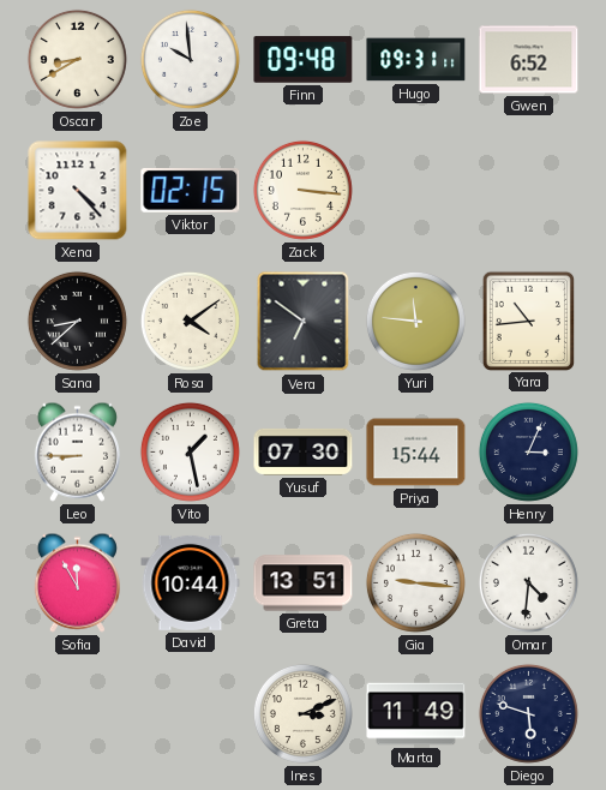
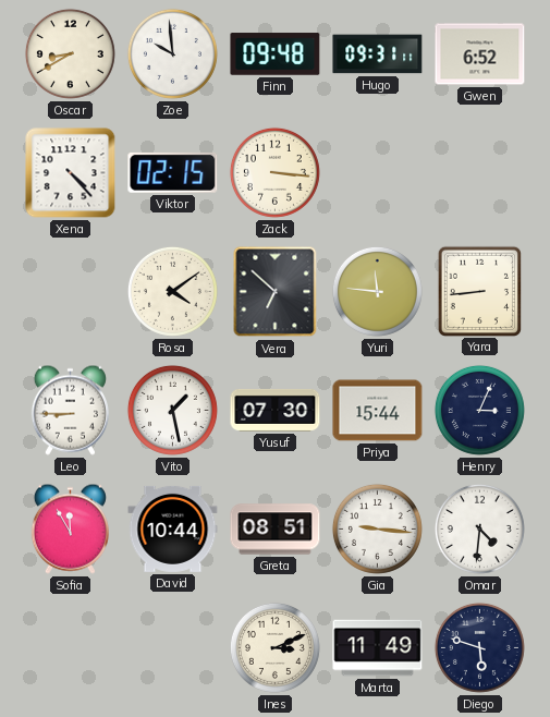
Sana: 8:38 -> none (77, 321)
Vera: 6:51 -> 6:52 (276, 292)
Yara: 10:44 -> 8:44 (479, 291)
Greta: 13:51 -> 08:51 (276, 530)
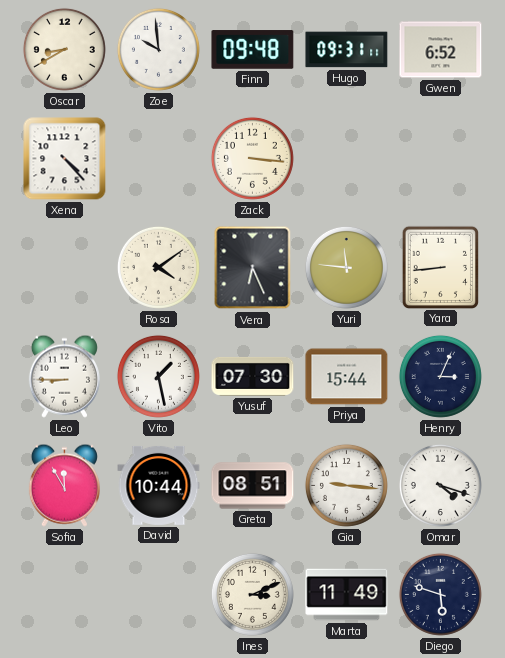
Viktor: 02:15 -> none (173, 172)
Vera: 6:52 -> 6:26 (253, 268)
Omar: 4:31 -> 4:18 (440, 485)
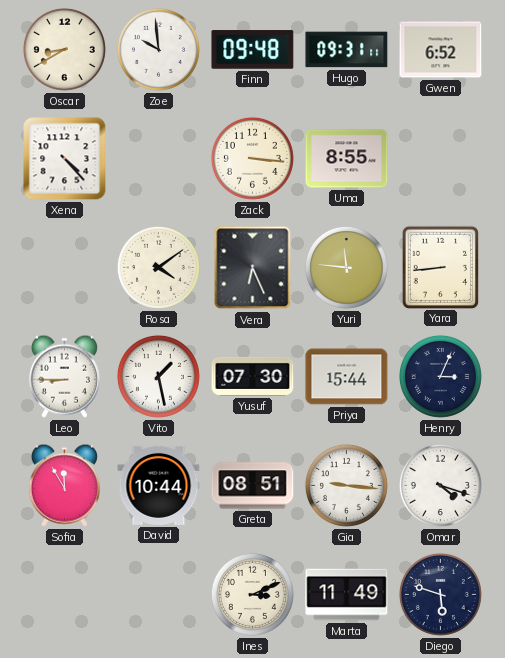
Uma: none -> 8:55 (347, 159)
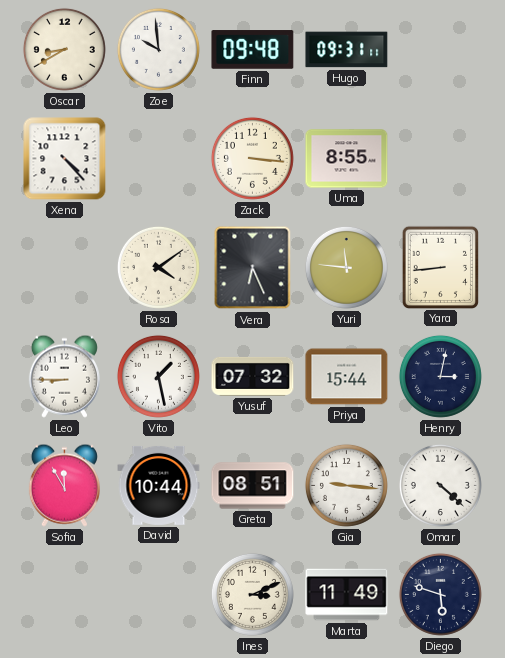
Gwen: 6:52 -> none (441, 50)
Yusuf: 07:30 -> 07:32 (253, 376)
Henry: 3:04 -> 3:02 (440, 376)
Omar: 4:18 -> 4:22 (440, 485)
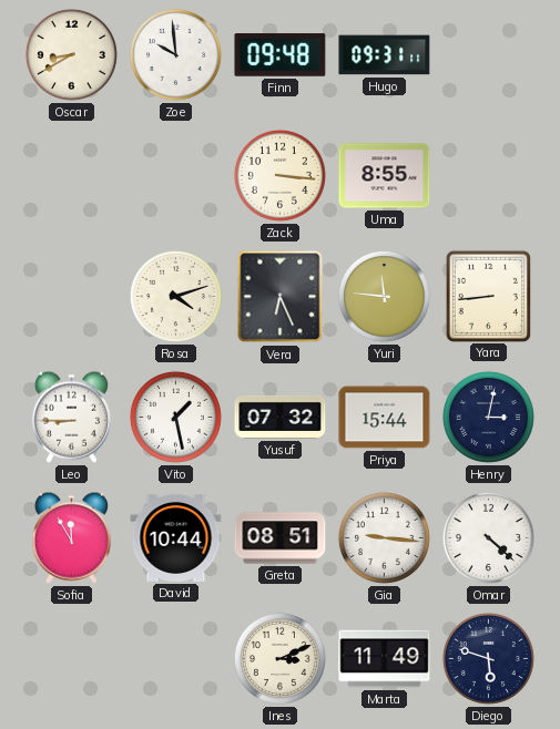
Xena: 4:23 -> none (65, 159)
Rosa: 4:09 -> 4:12 (175, 296)
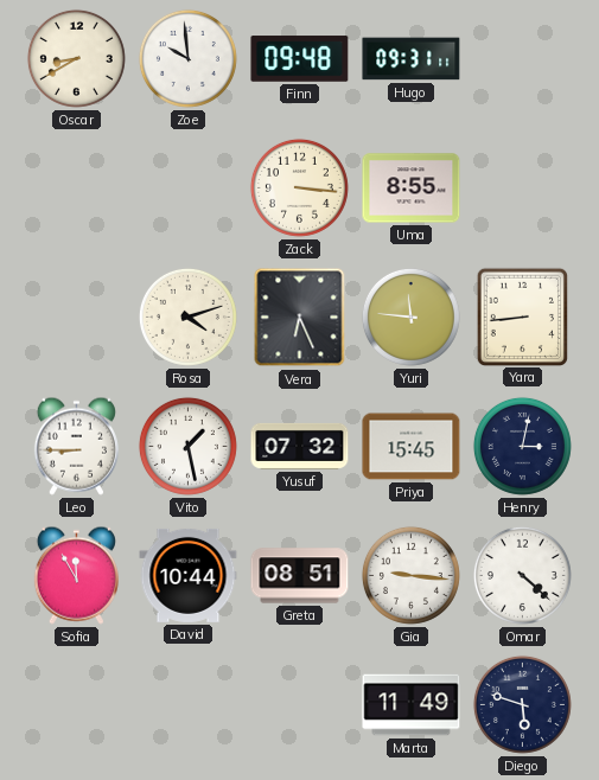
Priya: 15:44 -> 15:45 (412, 447)
Ines: 3:11 -> none (279, 658)
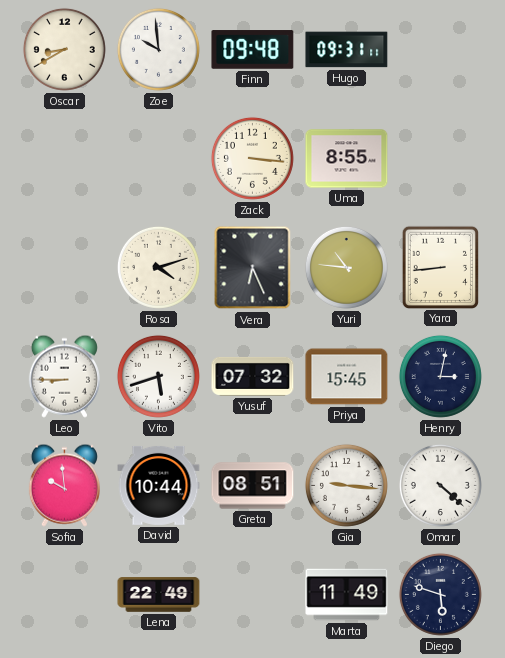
Yuri: 11:46 -> 10:46 (346, 267)
Vito: 1:28 -> 5:42 (158, 376)
Sofia: 11:55 -> 9:59 (64, 485)
Lena: none -> 22:49 (159, 595)
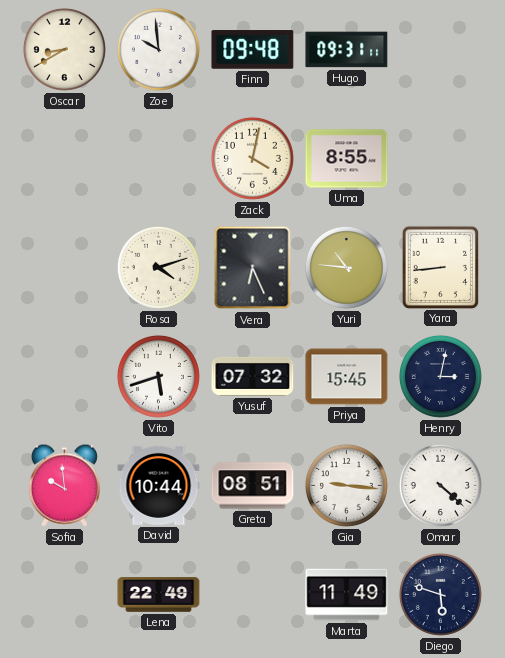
Zack: 3:16 -> 4:02 (252, 158)
Leo: 8:45 -> none (64, 376)
